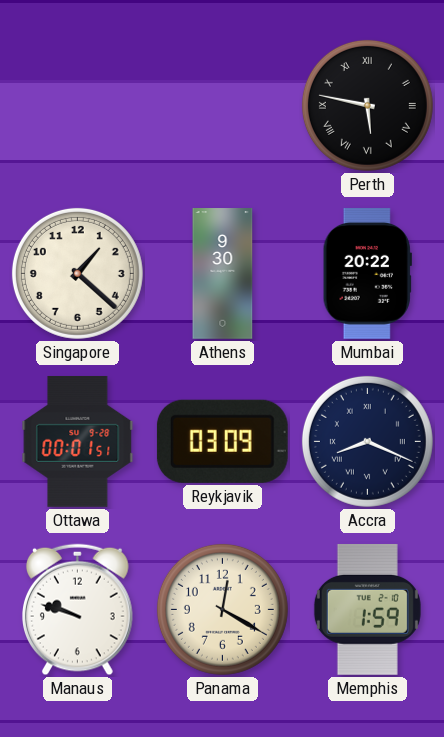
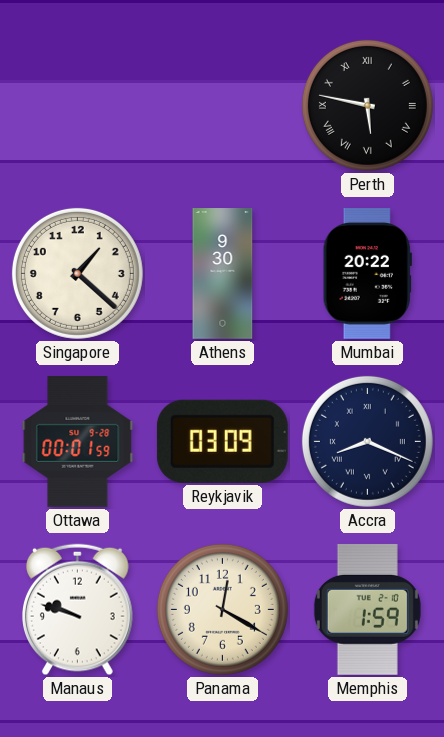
Ottawa: 00:01:51 -> 00:01:59 (78, 441)
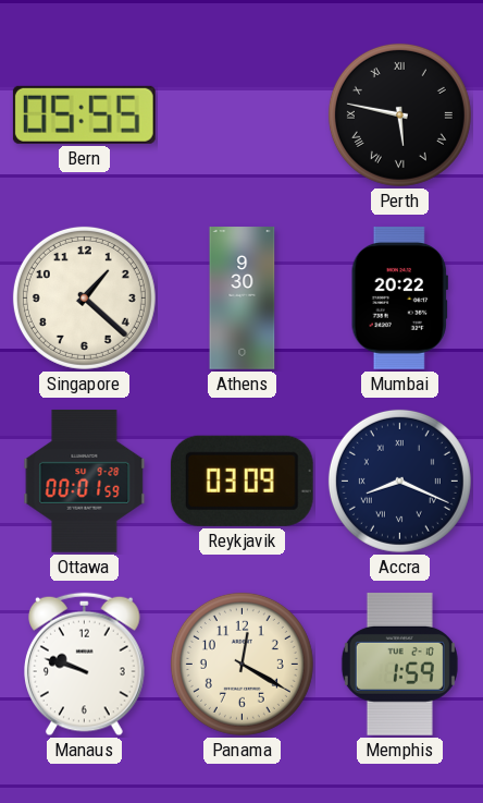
Bern: none -> 05:55 (84, 114)
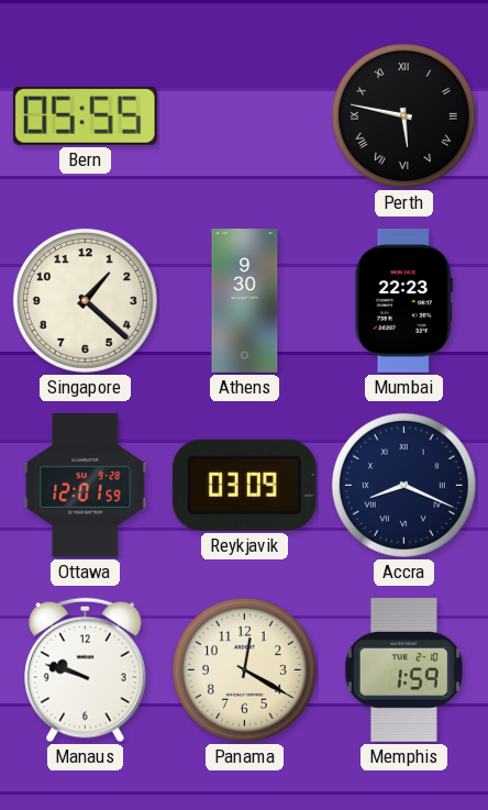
Mumbai: 20:22 -> 22:23 (403, 301)
Ottawa: 00:01 -> 12:01 (86, 485)
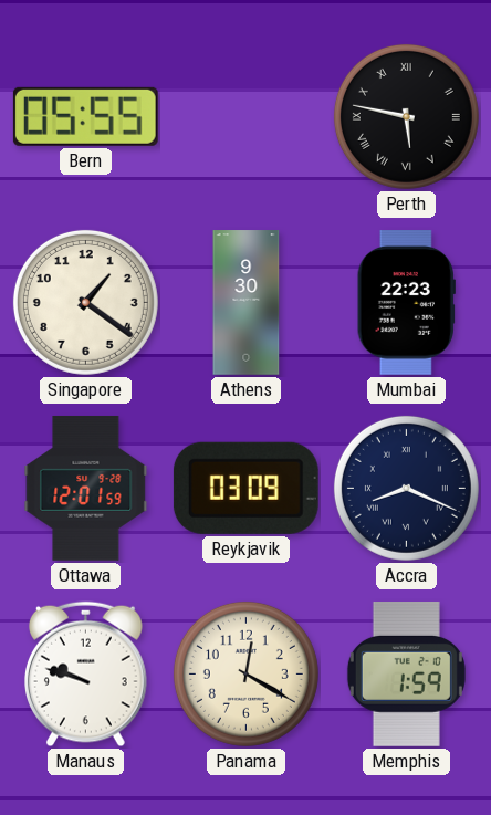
Singapore: 1:22 -> 1:21 (85, 302)
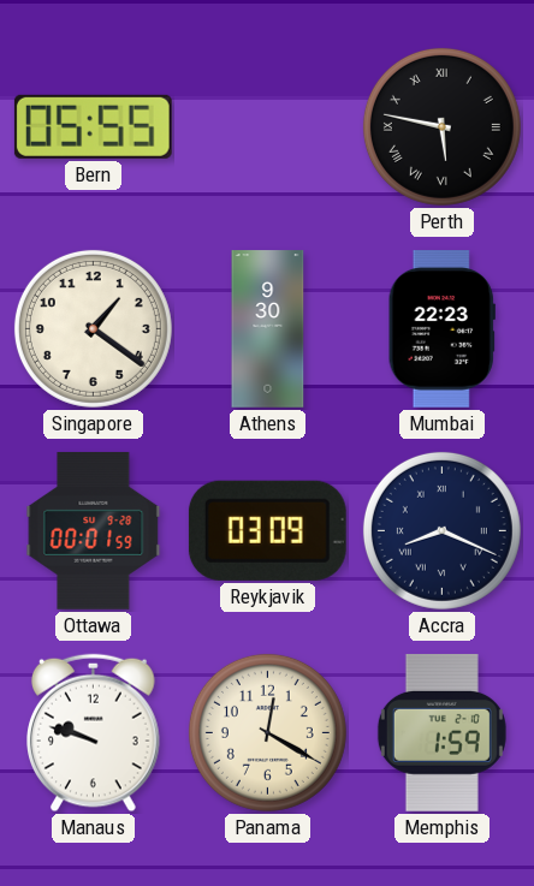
Ottawa: 12:01 -> 00:01 (94, 530)
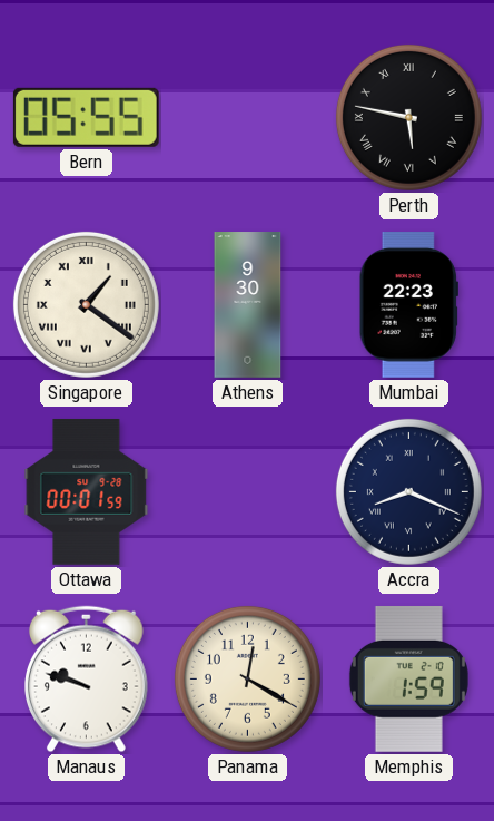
Singapore numerals: Arabic -> Roman (86, 304)
Reykjavik: 03:09 -> none (267, 530)
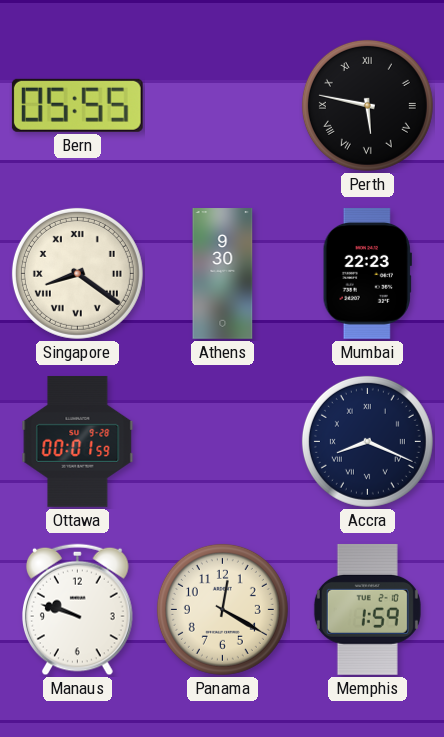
Singapore: 1:21 -> 8:21 (77, 273)
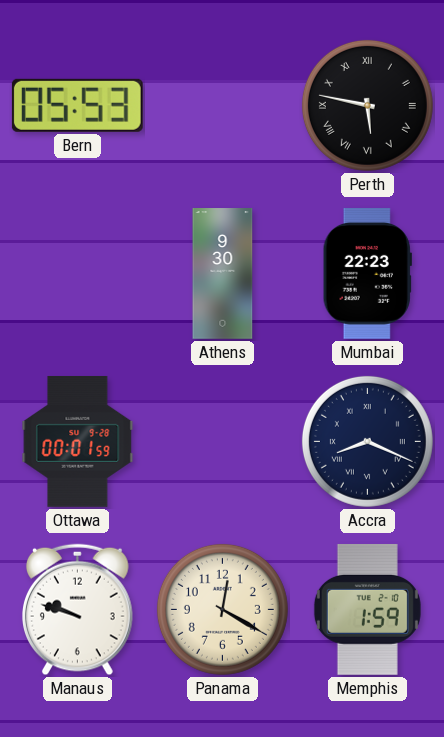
Bern: 05:55 -> 05:53 (77, 105)
Singapore: 8:21 -> none (77, 273)
